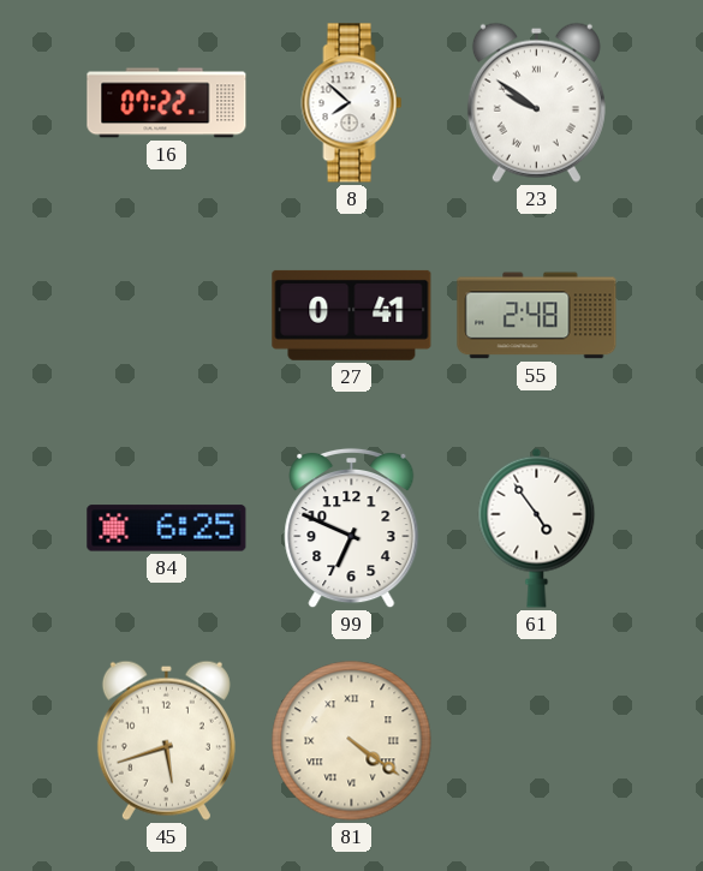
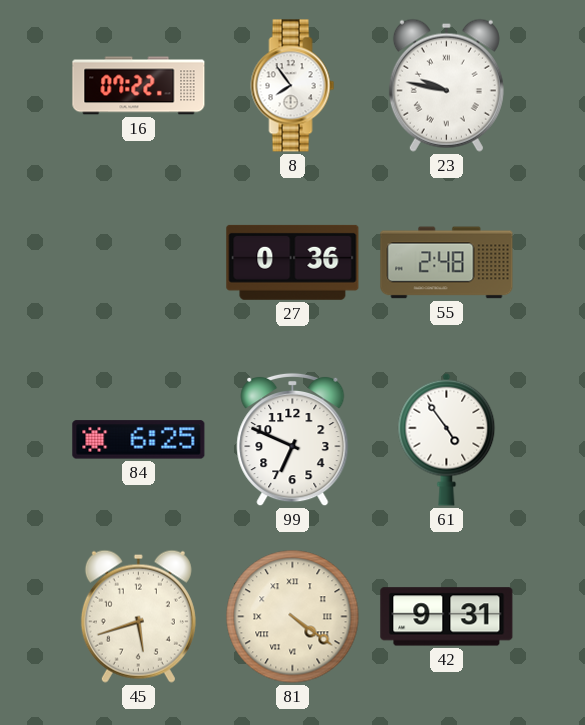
8: 7:52 -> 7:54 (293, 86)
23: 9:51 -> 9:47 (446, 85)
27: 0:41 -> 0:36 (293, 262)
42: none -> 9:31 (447, 617)
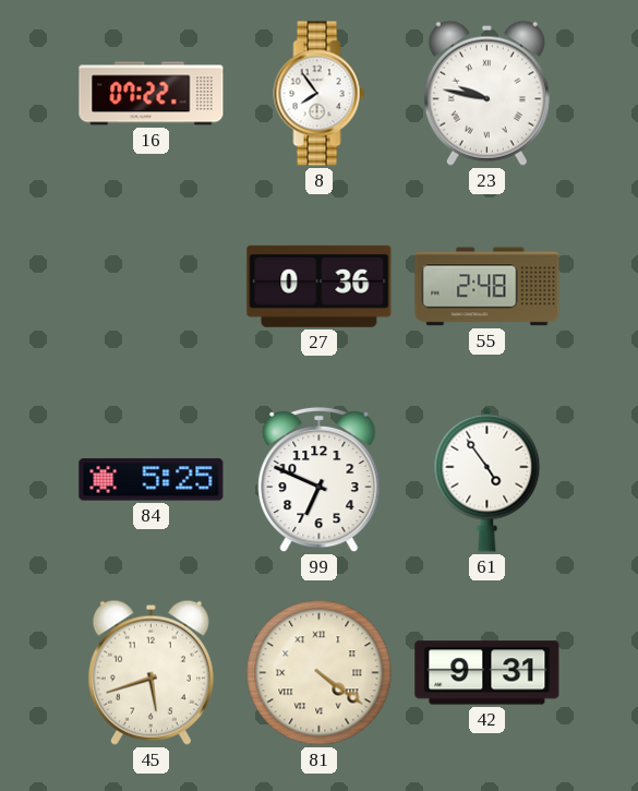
84: 6:25 -> 5:25 (152, 480)
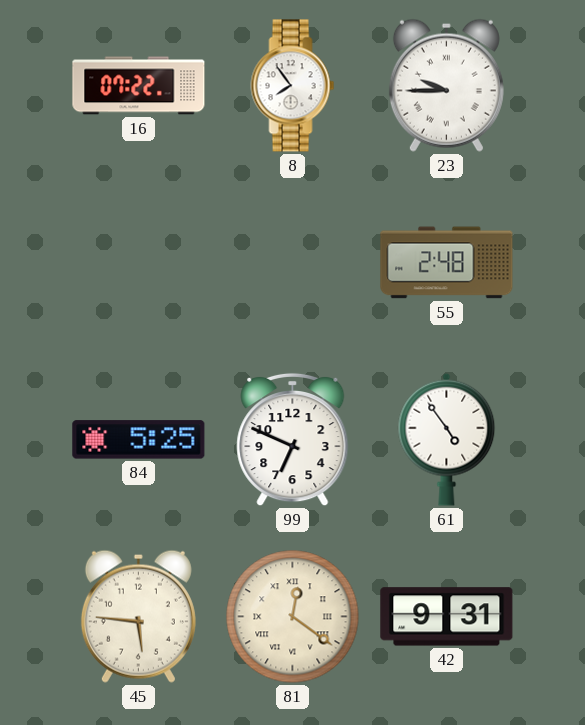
23: 9:47 -> 9:45 (446, 85)
27: 0:36 -> none (320, 286)
45: 5:42 -> 5:46 (138, 616)
81: 4:21 -> 12:21 (293, 617)
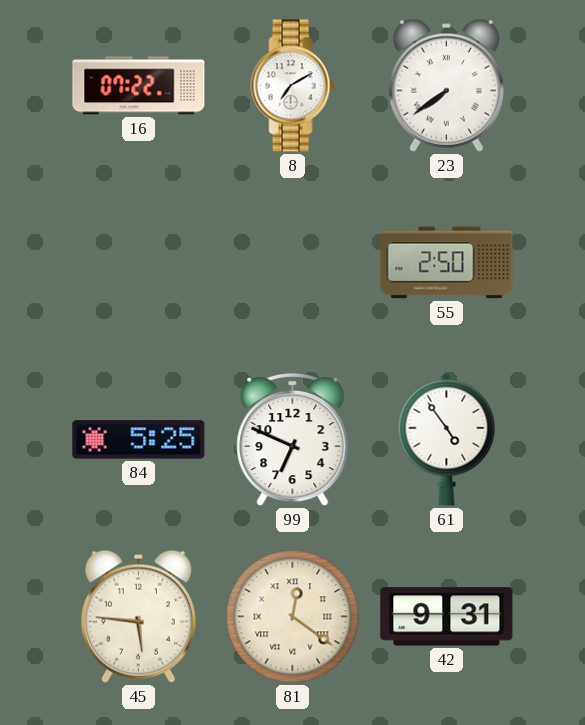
8: 7:54 -> 7:10 (293, 86)
23: 9:45 -> 7:39 (446, 85)
55: 2:48 -> 2:50 (447, 263)
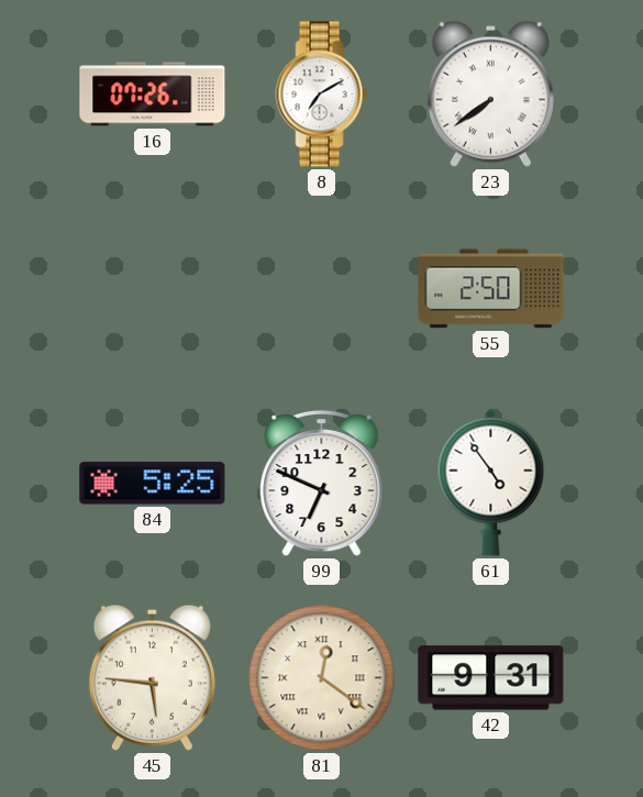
16: 07:22 -> 07:26 (153, 95)
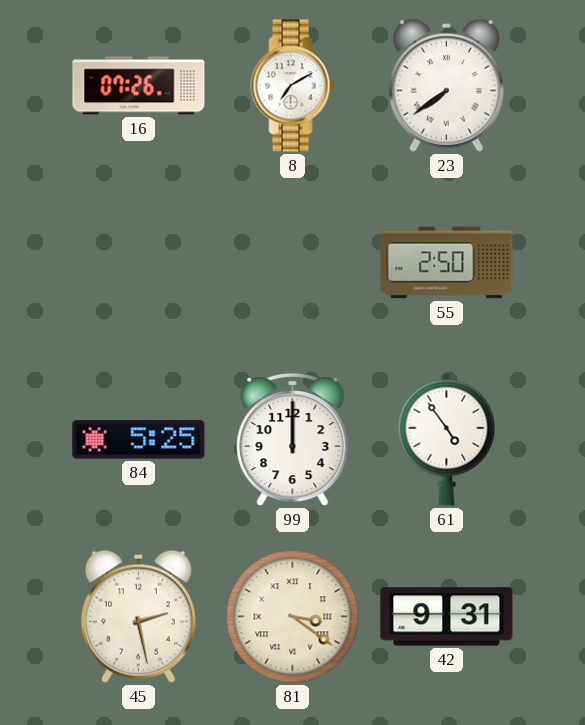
99: 6:49 -> 12:00 (293, 440)
45: 5:46 -> 2:28 (138, 616)
81: 12:21 -> 3:21 (293, 617)
